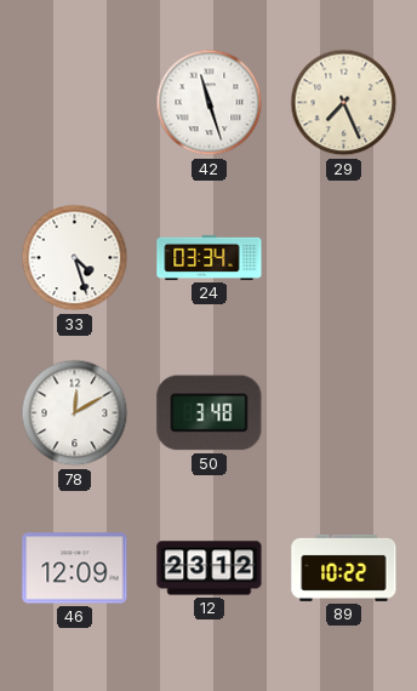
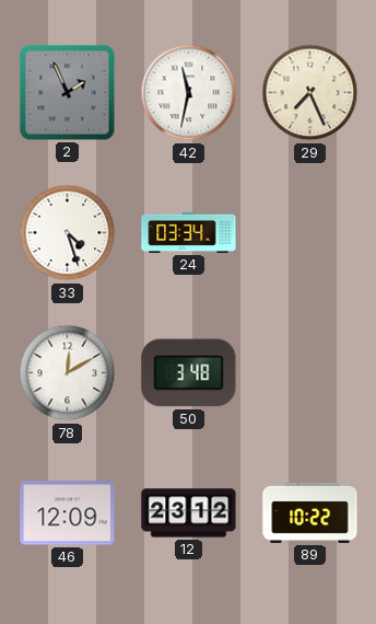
2: none -> 1:56 (68, 93)
42: 11:27 -> 11:32 (189, 93)
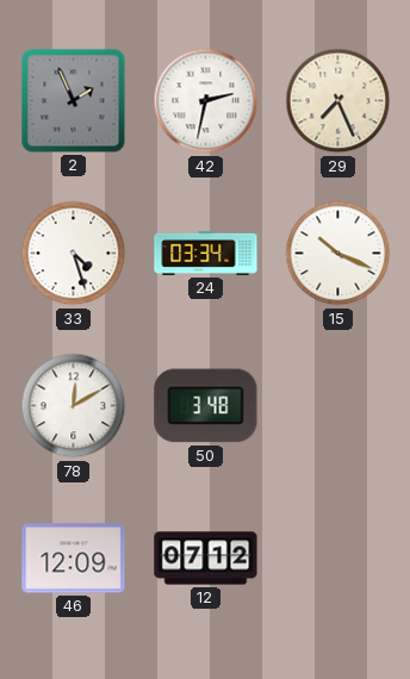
42: 11:32 -> 2:32 (206, 101)
15: none -> 10:19 (338, 254)
12: 23:12 -> 07:12 (206, 559)
89: 10:22 -> none (310, 512)
